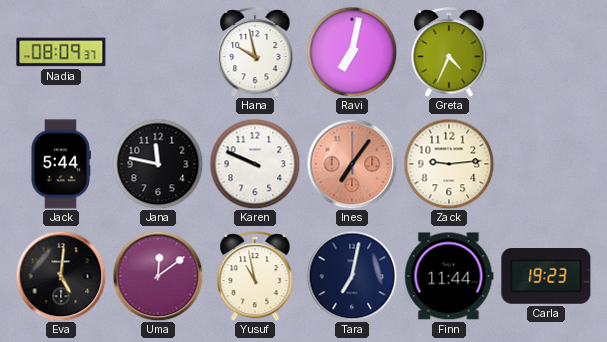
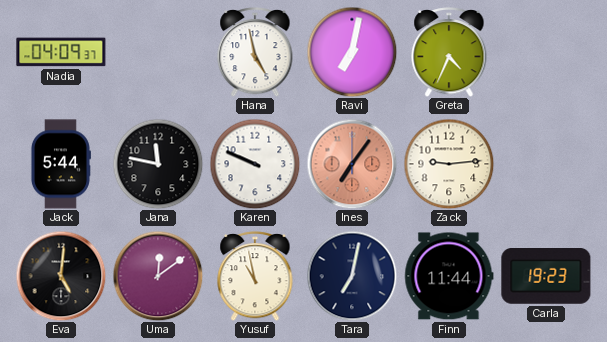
Nadia: 08:09 -> 04:09 (61, 52)
Hana: 9:58 -> 4:58 (255, 53)
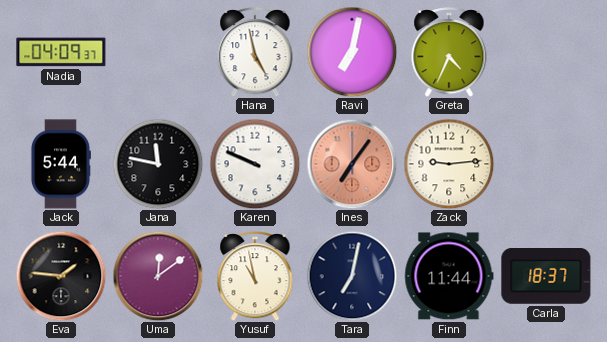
Eva: 5:01 -> 1:46 (61, 276)
Carla: 19:23 -> 18:37 (546, 277)
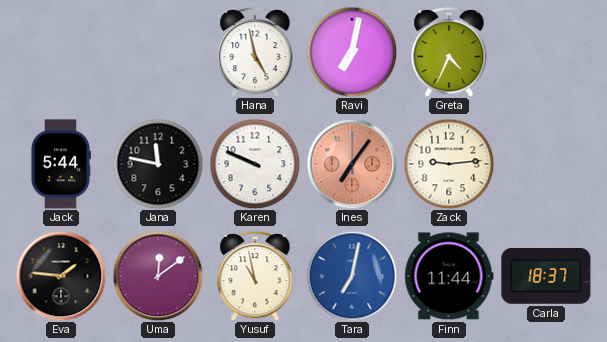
Nadia: 04:09 -> none (61, 52)
Tara dial: navy -> blue (352, 276)
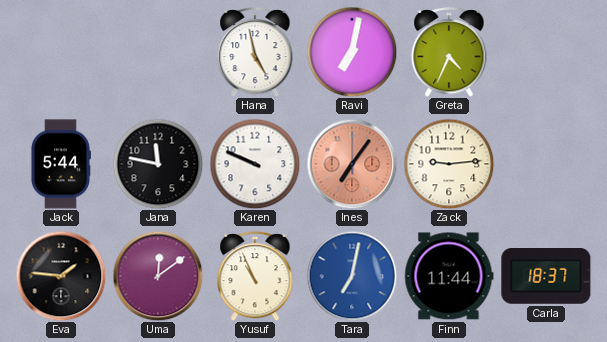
Yusuf: 10:58 -> 10:56 (255, 277)
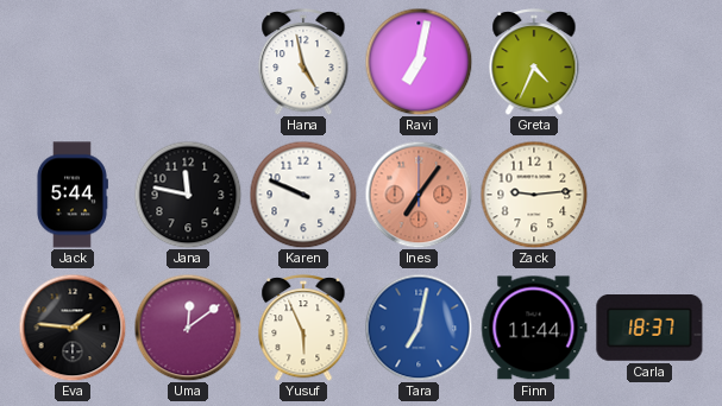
Yusuf: 10:56 -> 5:56 (303, 329)
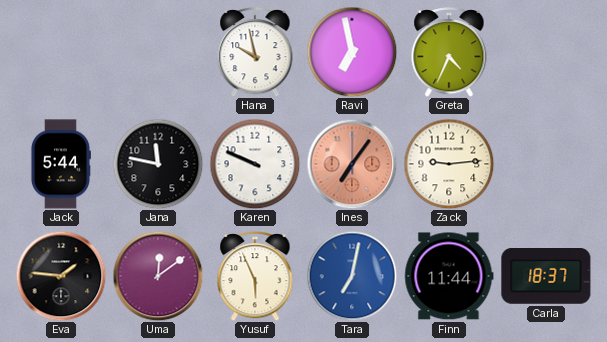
Hana: 4:58 -> 9:58 (255, 53)
Ravi: 7:02 -> 6:58 (352, 52)
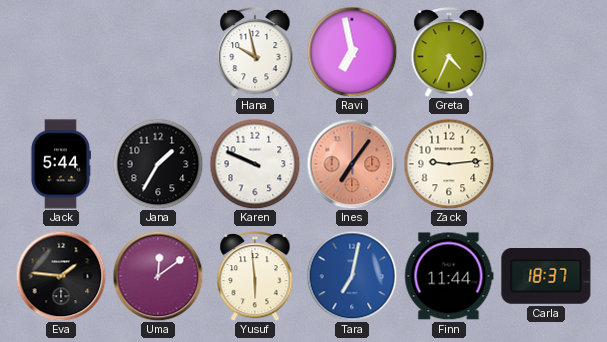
Jana: 11:47 -> 1:35 (158, 164)
Yusuf: 5:56 -> 5:59 (255, 277)
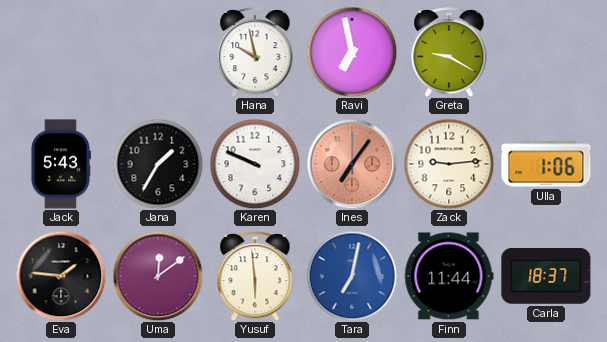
Greta: 4:34 -> 9:20 (449, 53)
Jack: 5:44 -> 5:43 (60, 164)
Ulla: none -> 1:06 (546, 164)
